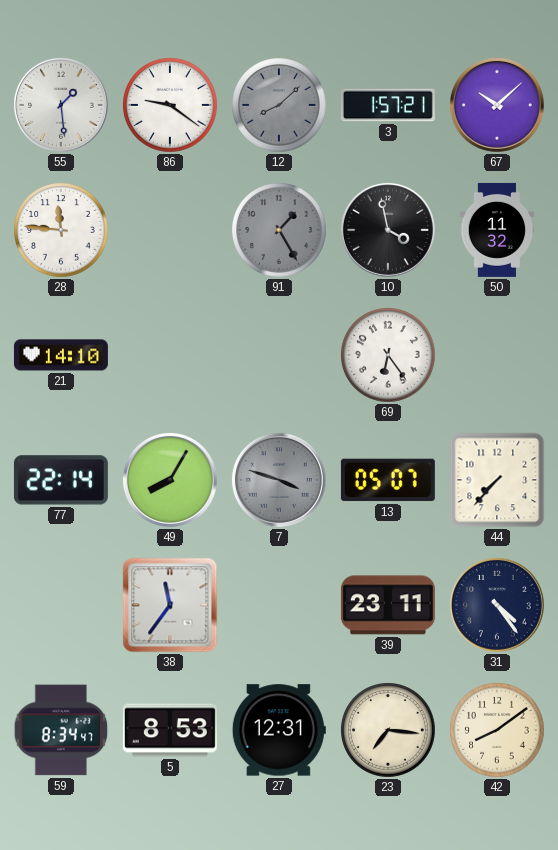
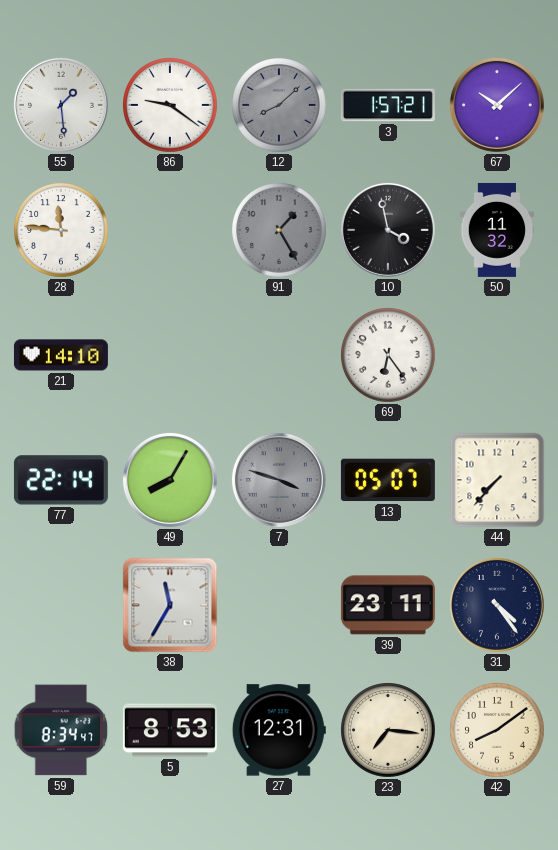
38: 11:36 -> 11:35 (170, 605)
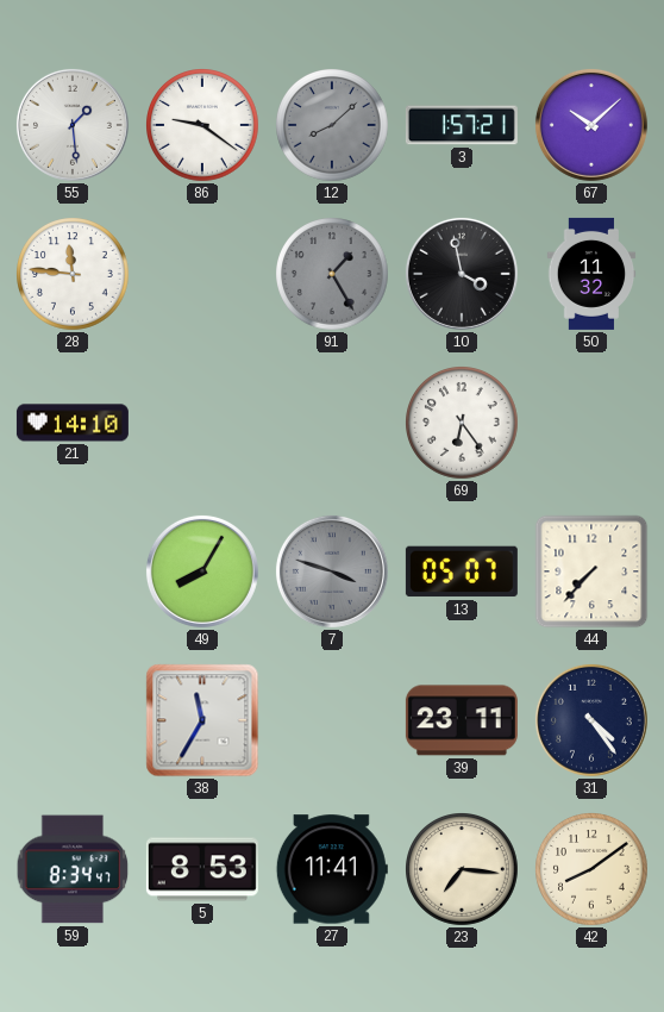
77: 22:14 -> none (61, 480)
27: 12:31 -> 11:41 (332, 869)
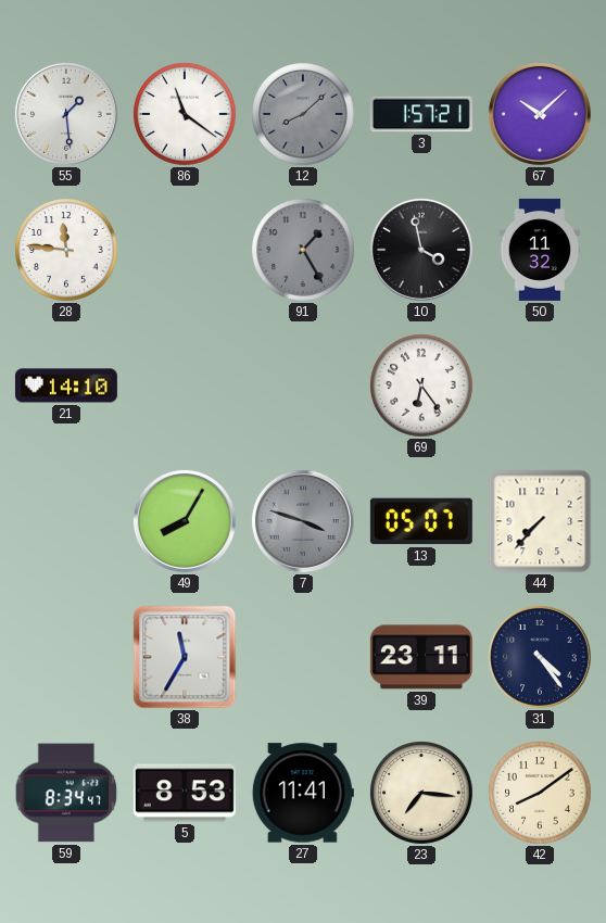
86: 9:21 -> 11:21 (186, 115)
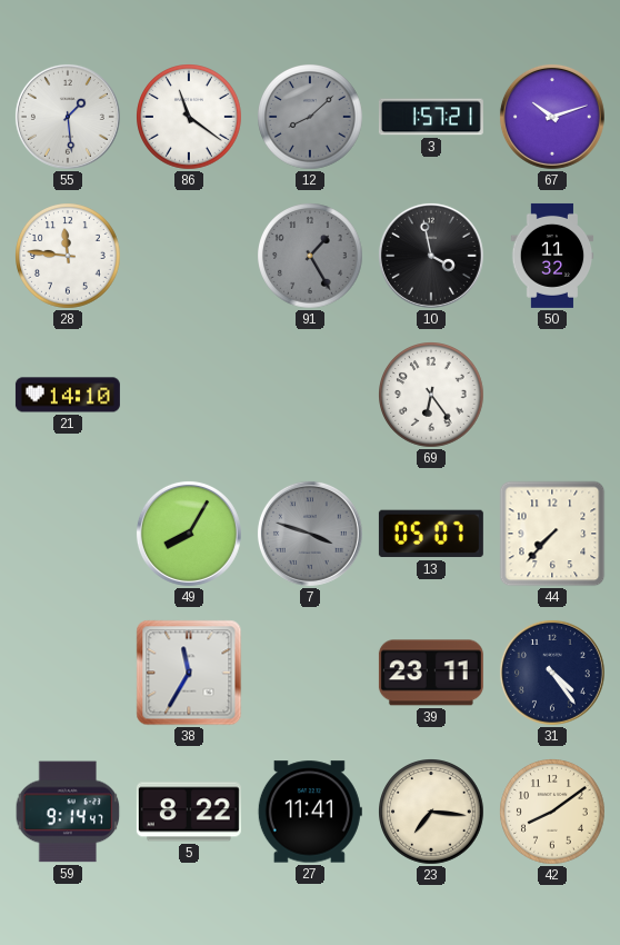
67: 10:08 -> 10:12 (552, 117)
59: 8:34 -> 9:14 (68, 812)
5: 8:53 -> 8:22 (189, 812)
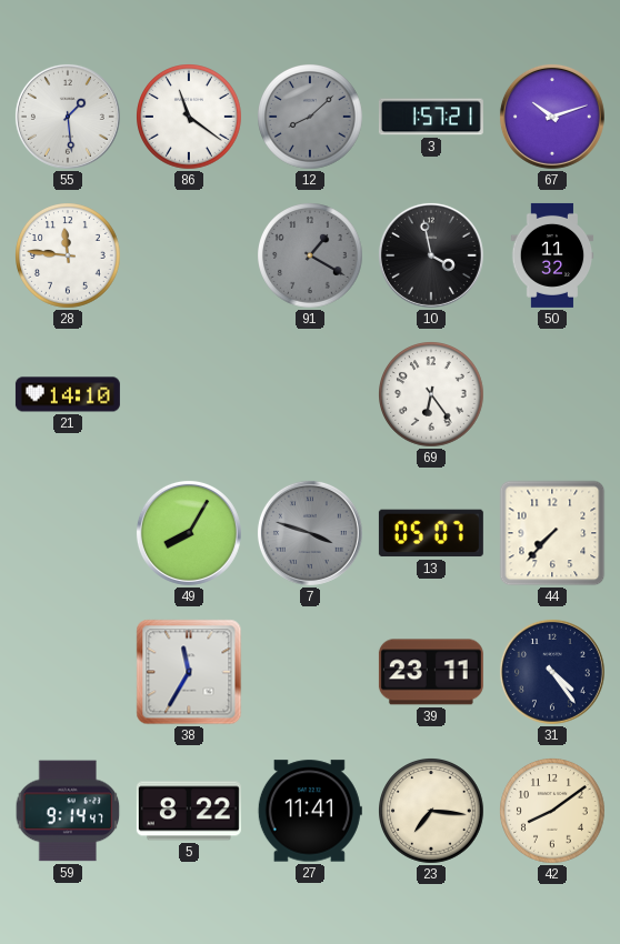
91: 1:25 -> 1:20 (311, 257)
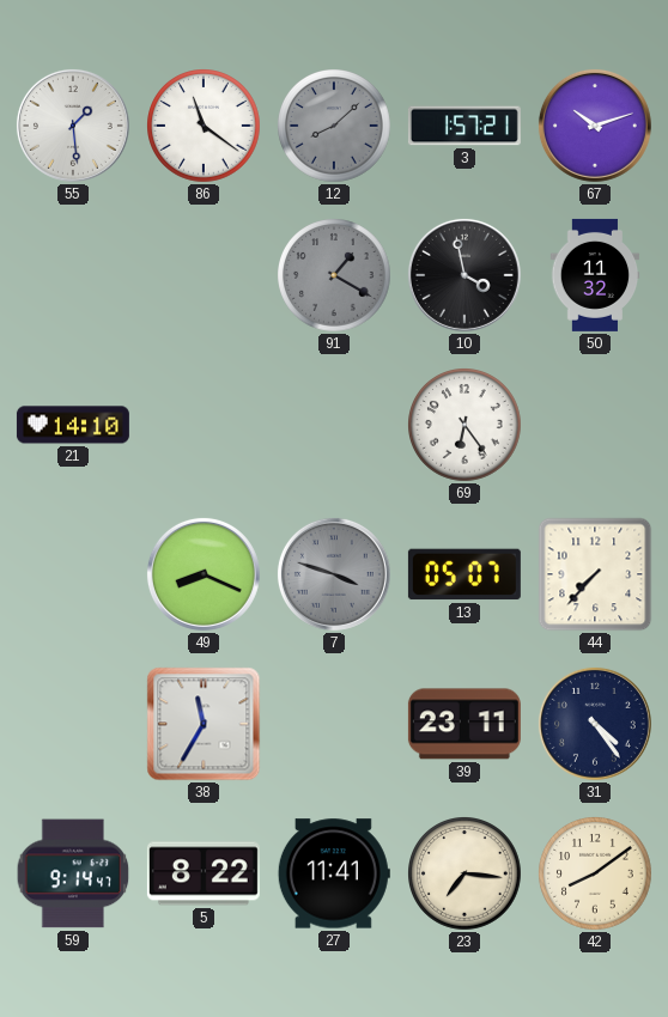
28: 11:46 -> none (69, 257)
49: 8:05 -> 8:19 (204, 574)
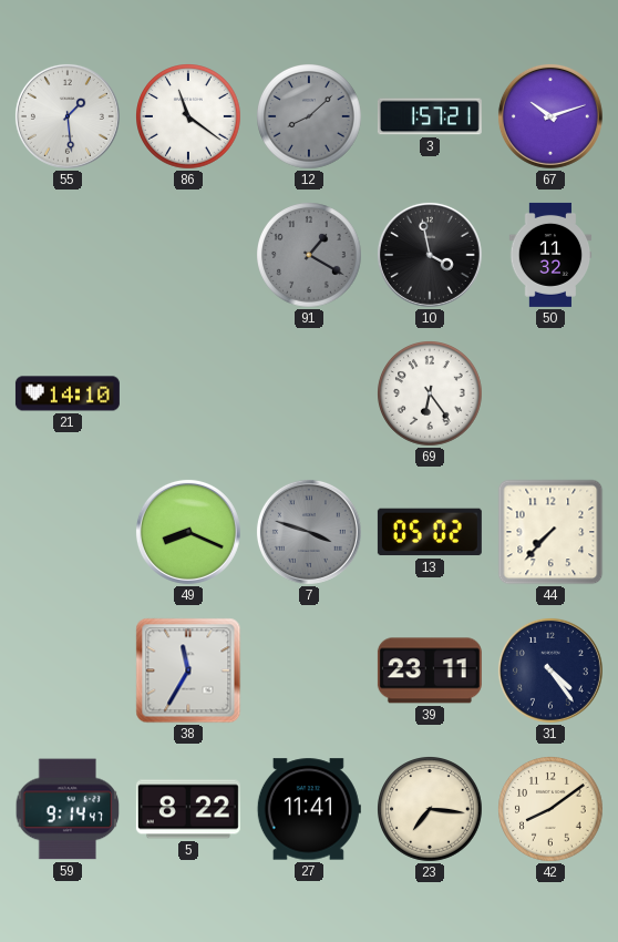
13: 05:07 -> 05:02 (430, 532)
